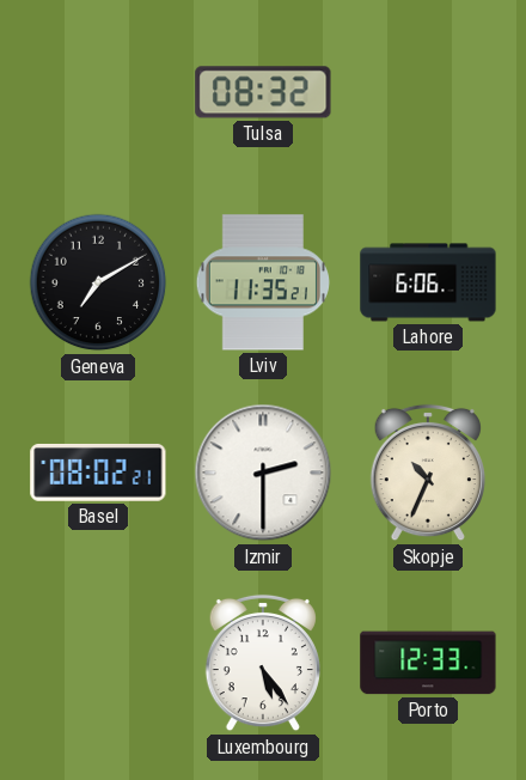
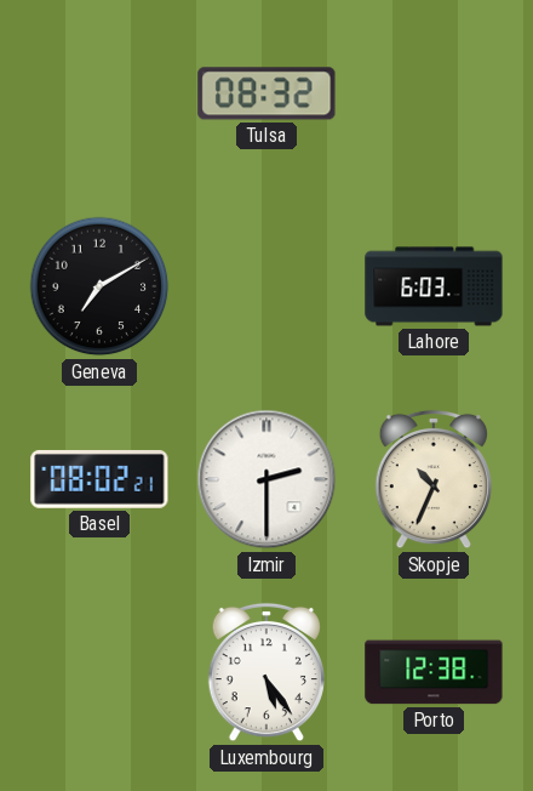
Lviv: 11:35 -> none (262, 282)
Lahore: 6:06 -> 6:03 (434, 286)
Porto: 12:33 -> 12:38 (434, 672)
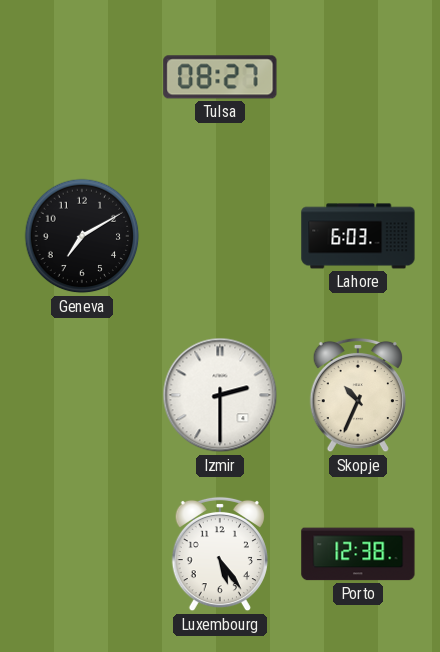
Tulsa: 08:32 -> 08:27 (220, 77)
Basel: 08:02 -> none (99, 479)
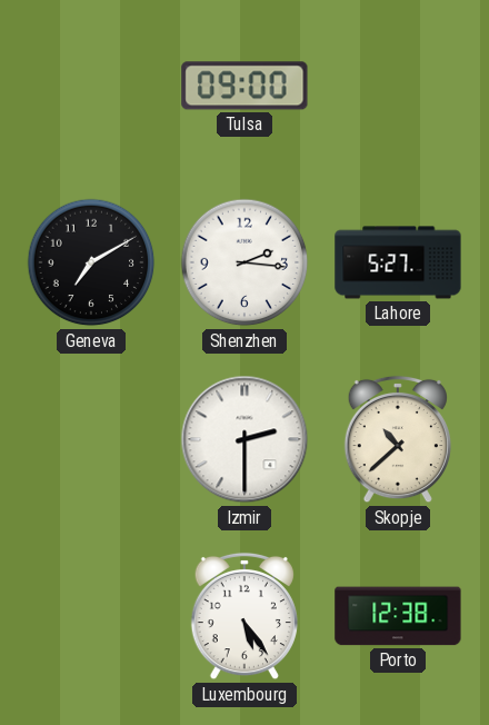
Tulsa: 08:27 -> 09:00 (244, 86)
Shenzhen: none -> 2:16 (244, 262)
Lahore: 6:03 -> 5:27 (398, 262)
Skopje: 10:34 -> 10:38 (398, 439)
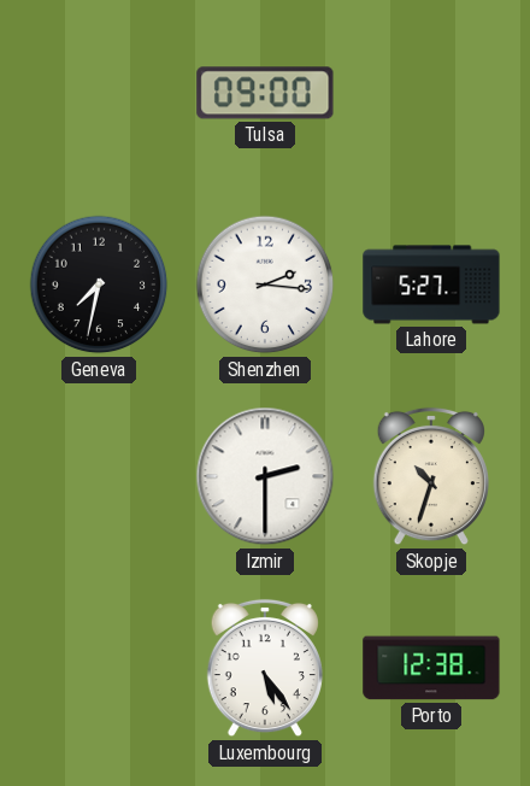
Geneva: 7:10 -> 7:32 (99, 285)
Skopje: 10:38 -> 10:33 (431, 476)
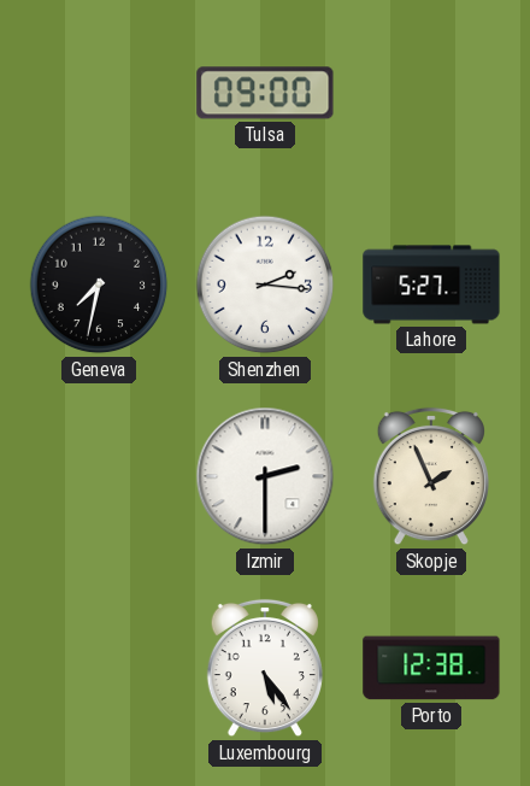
Skopje: 10:33 -> 1:56 (431, 476)
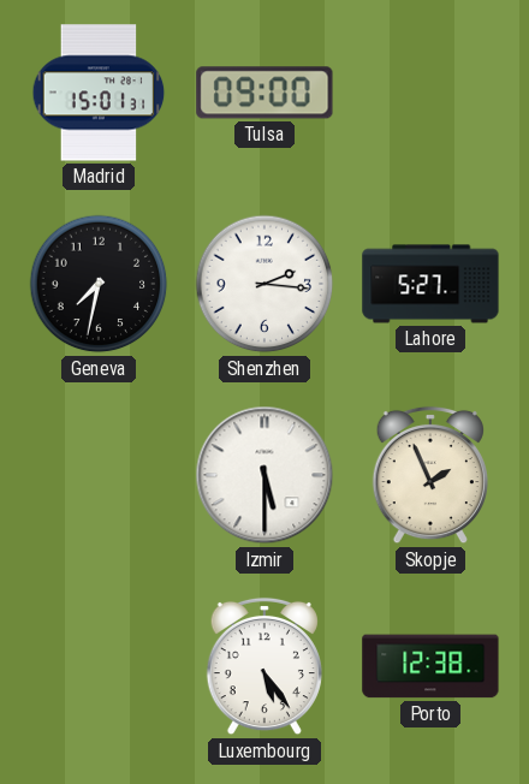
Madrid: none -> 15:01 (99, 93)
Izmir: 2:30 -> 5:30 (264, 475)
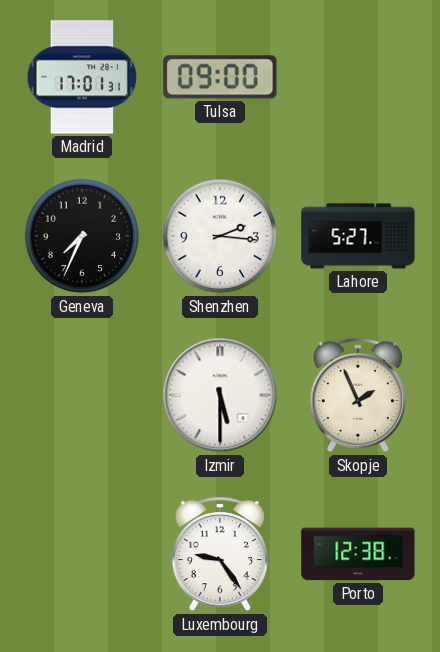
Madrid: 15:01 -> 17:01 (82, 77)
Geneva: 7:32 -> 7:34 (82, 236)
Luxembourg: 5:24 -> 9:24 (220, 554)
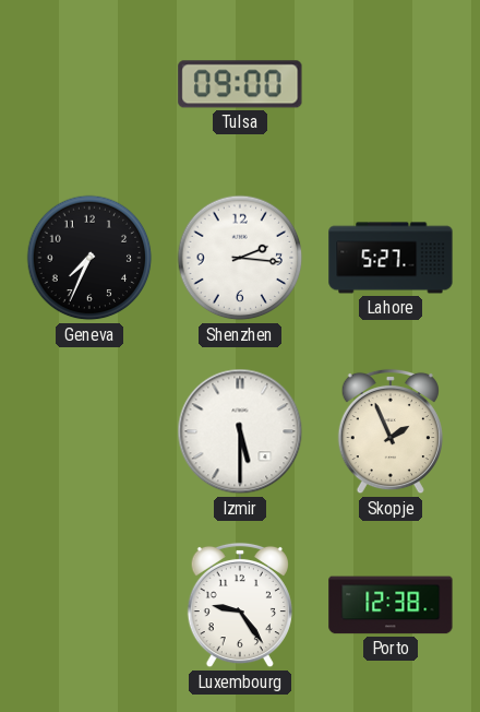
Madrid: 17:01 -> none (82, 77)
